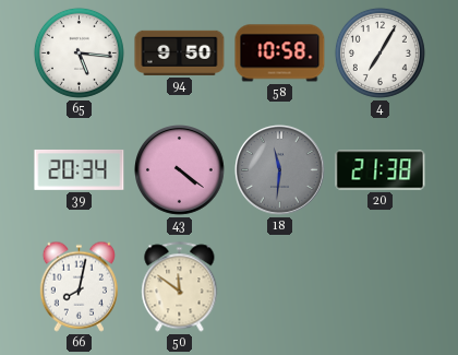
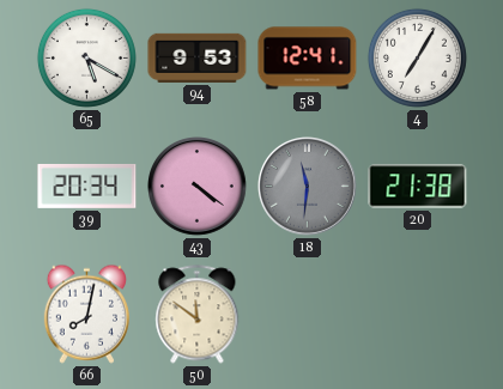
65: 5:16 -> 5:20 (86, 57)
94: 9:50 -> 9:53 (198, 57)
58: 10:58 -> 12:41 (308, 59)
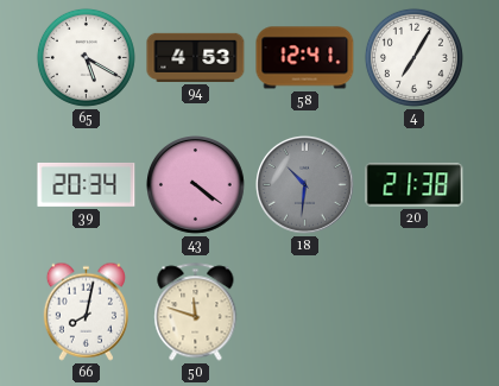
94: 9:53 -> 4:53 (196, 57)
18: 11:31 -> 10:31 (305, 185)
50: 11:51 -> 11:48 (196, 312)
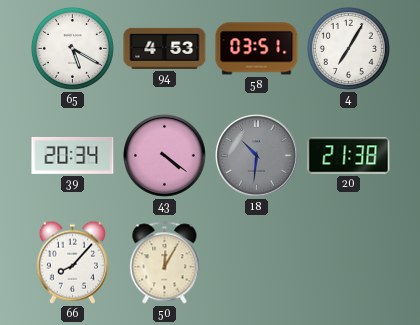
58: 12:41 -> 03:51 (257, 49)
66: 8:02 -> 8:07 (72, 262)
50: 11:48 -> 12:05 (165, 263)
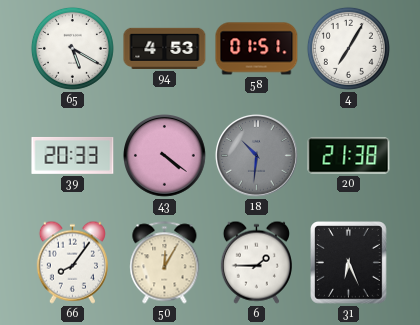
58: 03:51 -> 01:51 (257, 49)
39: 20:34 -> 20:33 (73, 155)
66: 8:07 -> 8:06 (72, 262)
6: none -> 1:45 (256, 262)
31: none -> 6:26 (349, 263)
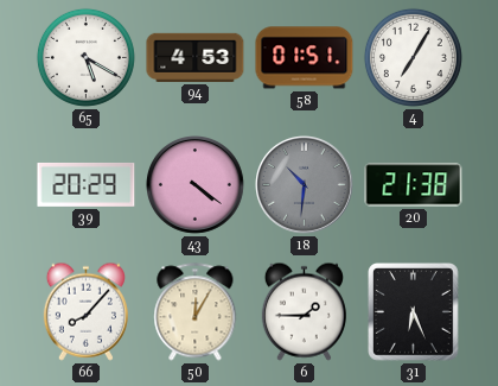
39: 20:33 -> 20:29 (87, 184)
66: 8:06 -> 8:07 (85, 311)
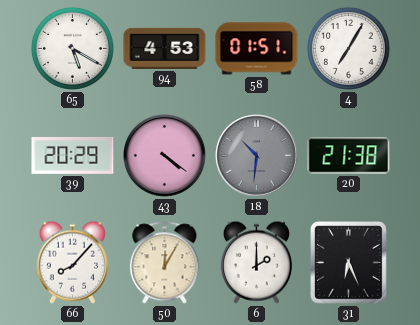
6: 1:45 -> 2:00 (256, 262)
